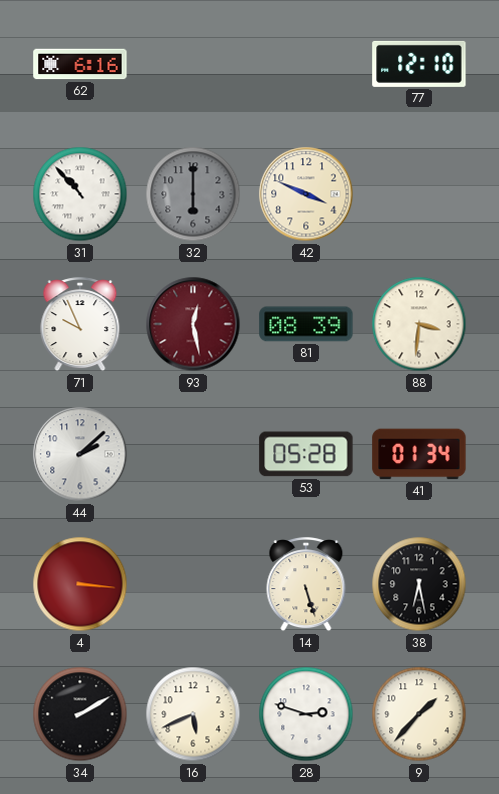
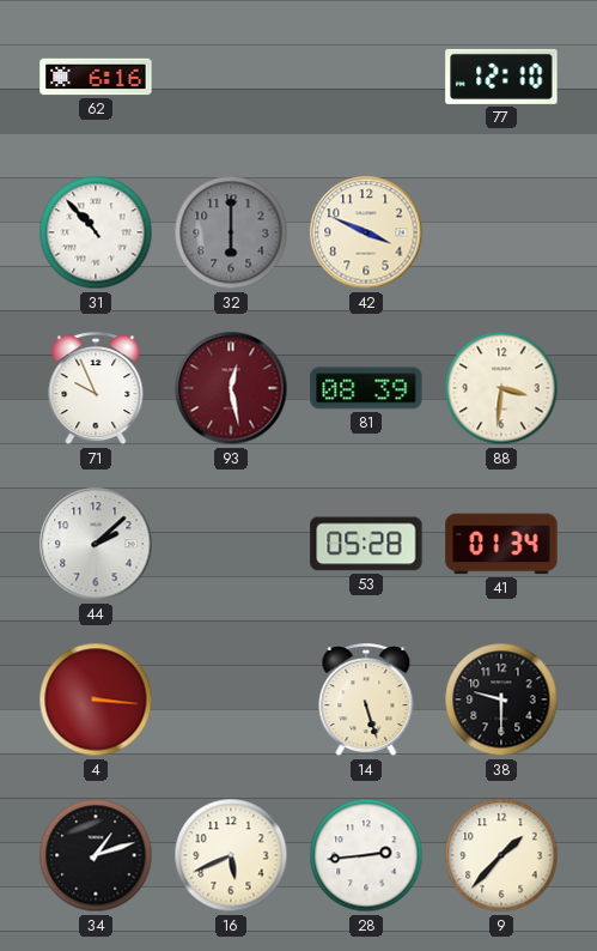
38: 6:28 -> 9:30 (501, 699)
34: 2:10 -> 1:12 (96, 855)
28: 2:48 -> 2:44 (366, 855)
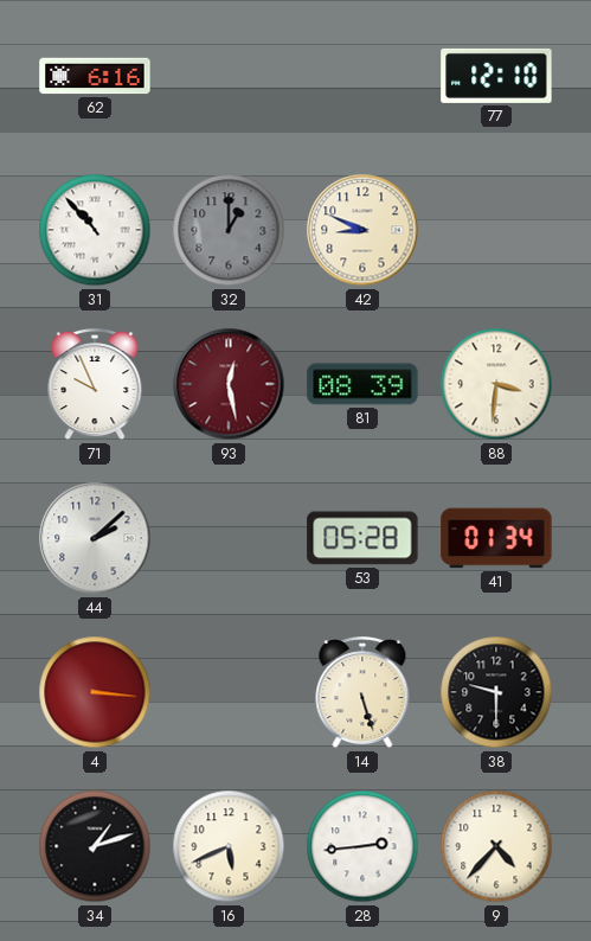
32: 6:00 -> 1:00 (229, 230)
42: 3:49 -> 8:49 (362, 230)
9: 1:37 -> 4:37 (496, 846)
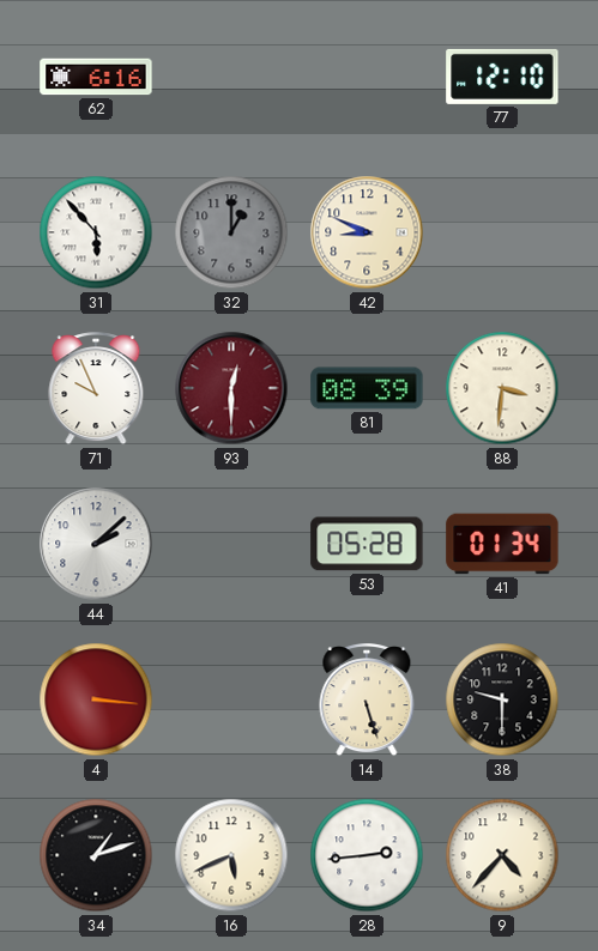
31: 10:53 -> 5:53 (96, 232)
93: 12:28 -> 12:30 (231, 388)
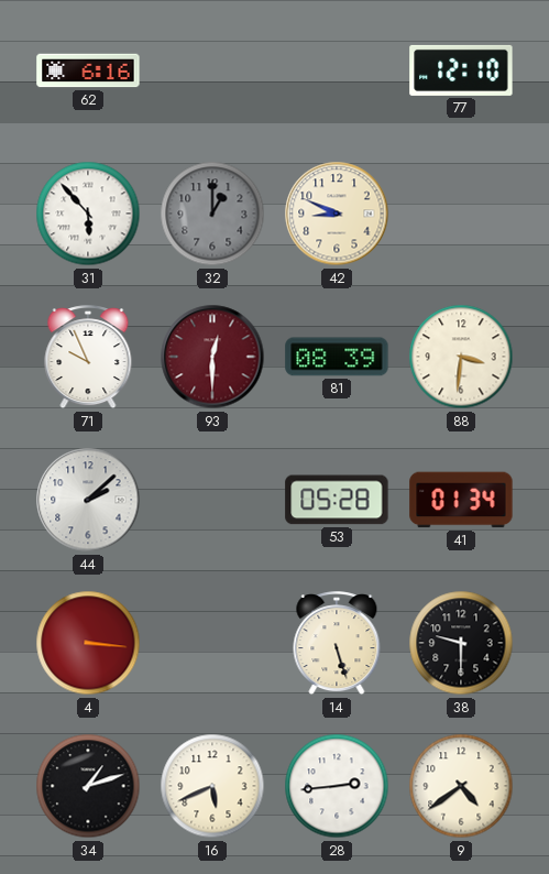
9: 4:37 -> 4:39 (461, 786)
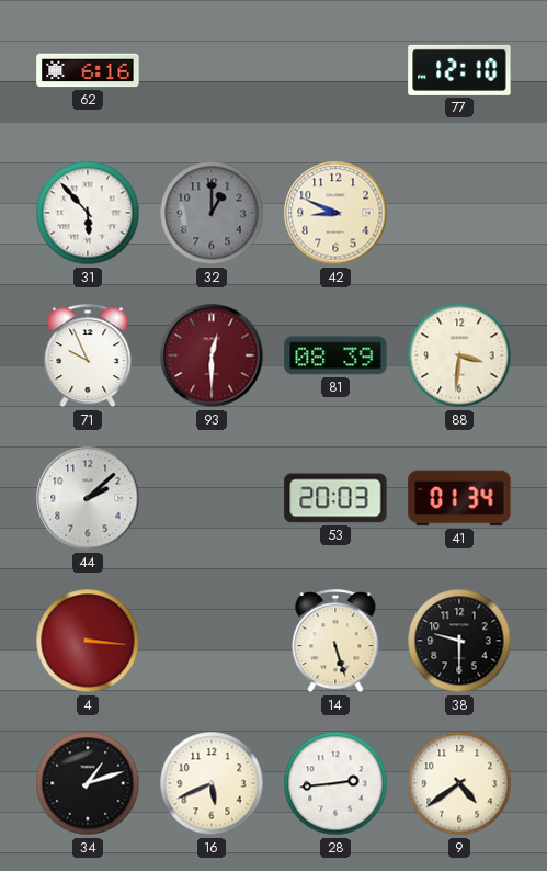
53: 05:28 -> 20:03 (335, 498)
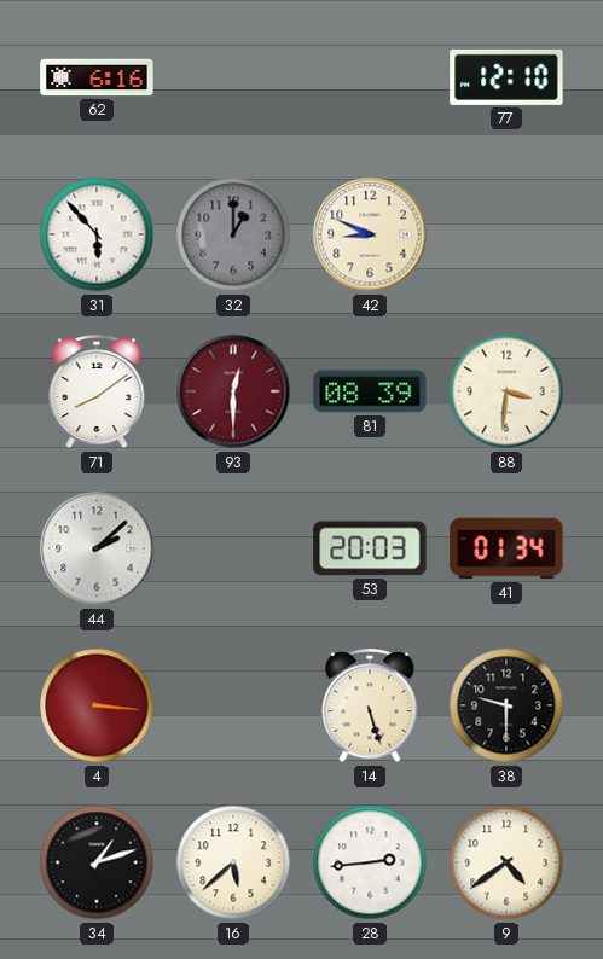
71: 9:56 -> 8:09 (97, 393)
16: 5:41 -> 5:38 (233, 862)
